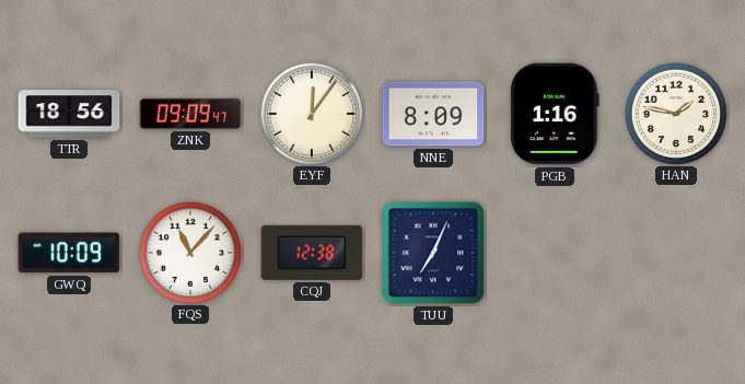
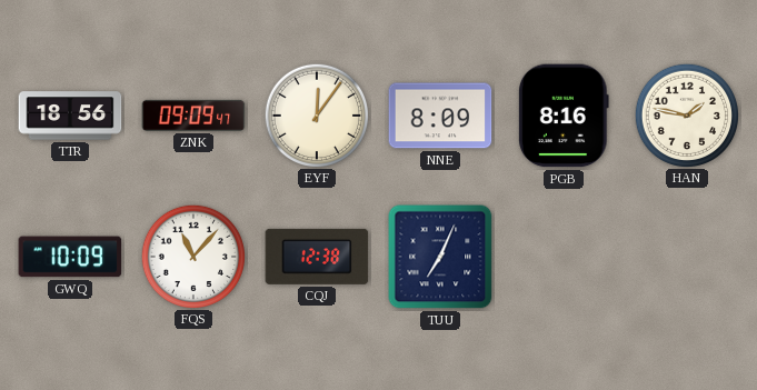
PGB: 1:16 -> 8:16 (564, 116)
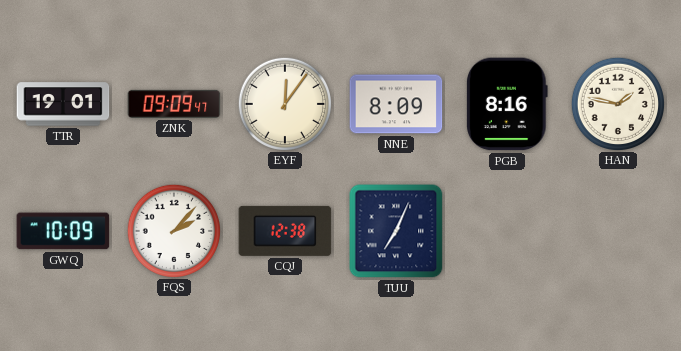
TTR: 18:56 -> 19:01 (63, 104)
FQS: 11:07 -> 2:07 (173, 230)
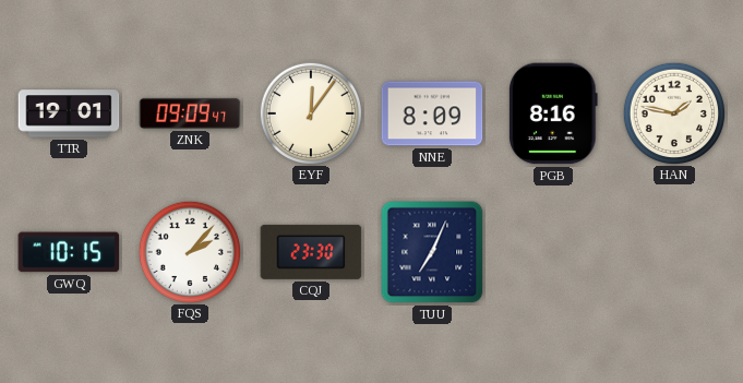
GWQ: 10:09 -> 10:15 (69, 252)
CQJ: 12:38 -> 23:30 (311, 252)
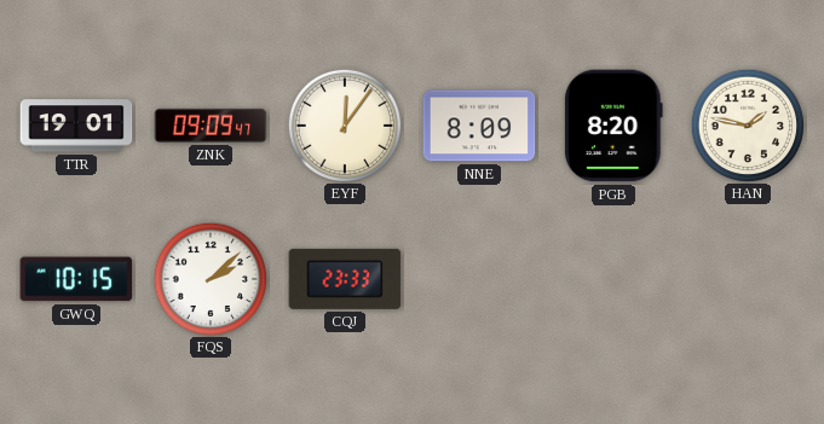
PGB: 8:16 -> 8:20 (613, 126)
FQS: 2:07 -> 2:08 (209, 278)
CQJ: 23:30 -> 23:33 (345, 279)
TUU: 7:04 -> none (432, 252)
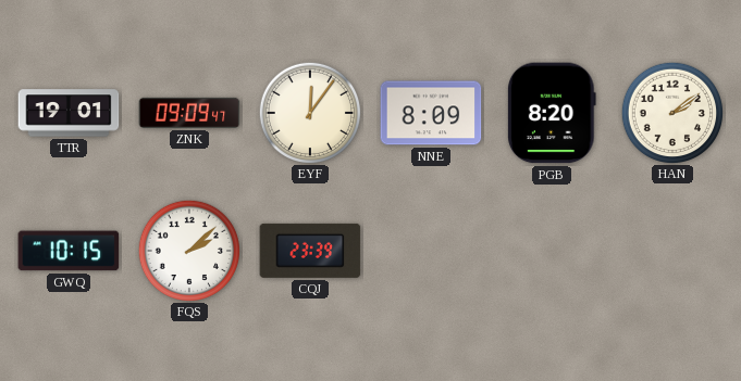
HAN: 1:47 -> 2:09 (671, 112)
CQJ: 23:33 -> 23:39 (310, 251)
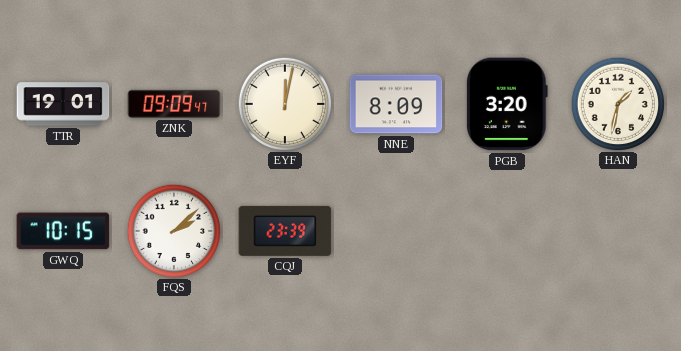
EYF: 12:06 -> 12:02 (284, 103)
PGB: 8:20 -> 3:20 (507, 104)
HAN: 2:09 -> 1:32 (617, 103)
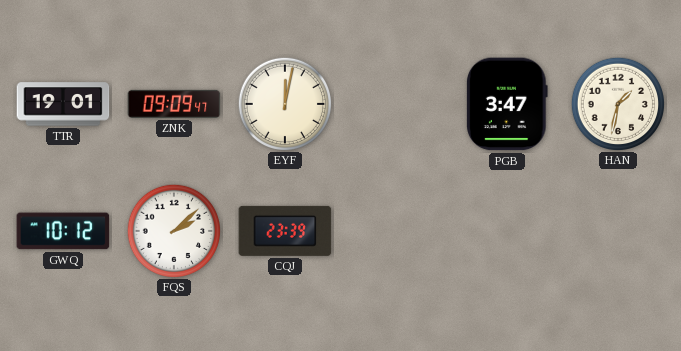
NNE: 8:09 -> none (396, 104)
PGB: 3:20 -> 3:47 (507, 104)
GWQ: 10:15 -> 10:12 (63, 231)
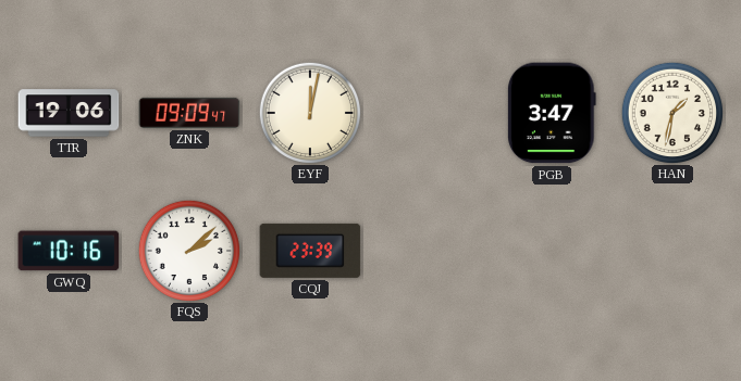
TTR: 19:01 -> 19:06 (69, 113)
GWQ: 10:12 -> 10:16 (69, 251)
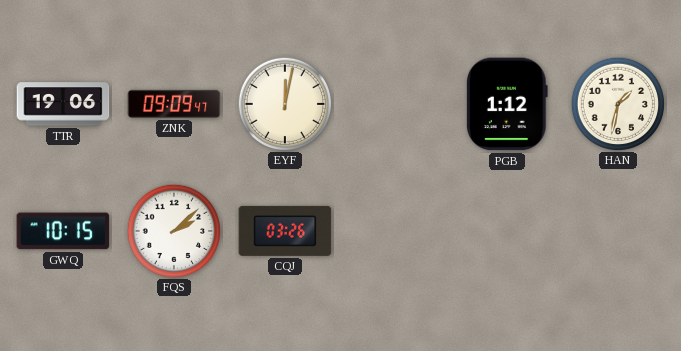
PGB: 3:47 -> 1:12 (507, 104)
GWQ: 10:16 -> 10:15 (63, 231)
CQJ: 23:39 -> 03:26 (285, 231)
